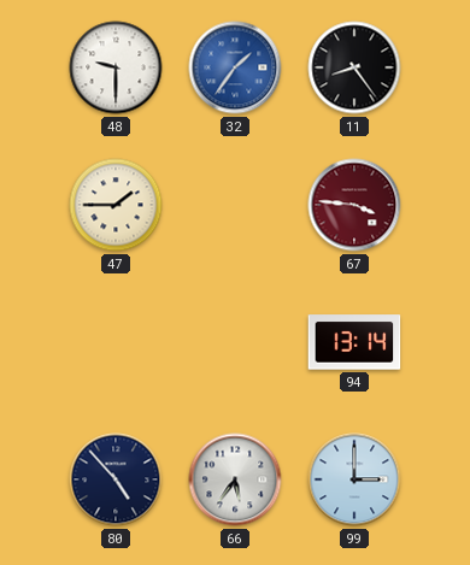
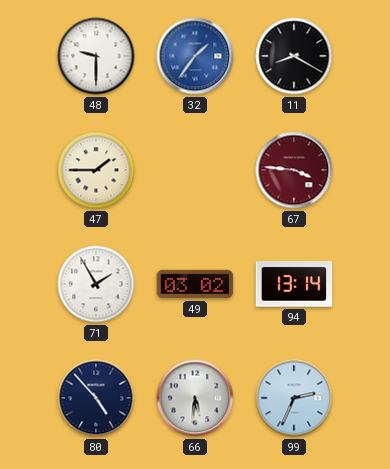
11: 8:24 -> 8:20 (294, 56)
71: none -> 1:55 (96, 284)
49: none -> 03:02 (195, 284)
66: 5:36 -> 5:31 (195, 398)
99: 3:00 -> 2:34 (294, 398)
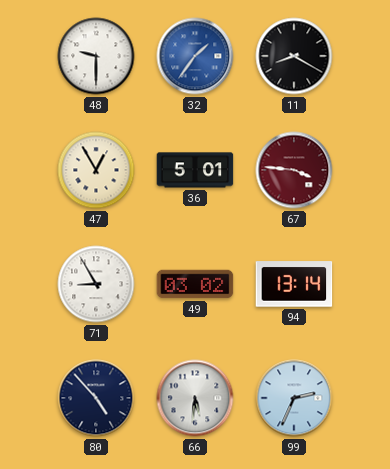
47: 1:45 -> 12:55 (96, 170)
36: none -> 5:01 (195, 170)
71: 1:55 -> 8:55 (96, 284)
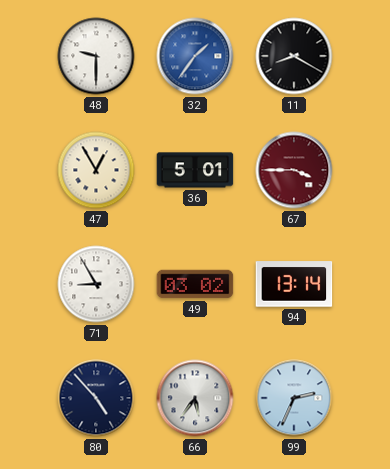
67: 3:46 -> 3:45 (294, 170)
66: 5:31 -> 5:36 (195, 398)
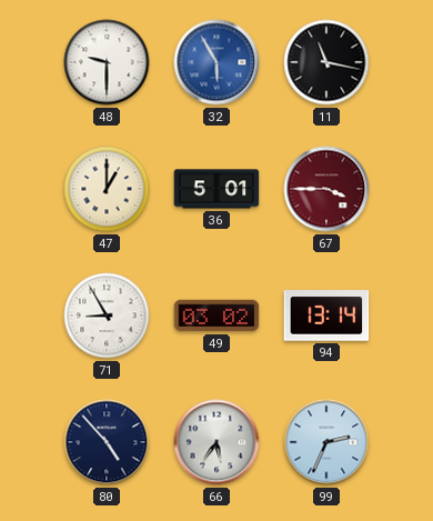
32: 1:36 -> 5:55 (216, 62)
11: 8:20 -> 11:17 (326, 62)
47: 12:55 -> 1:00 (107, 189)
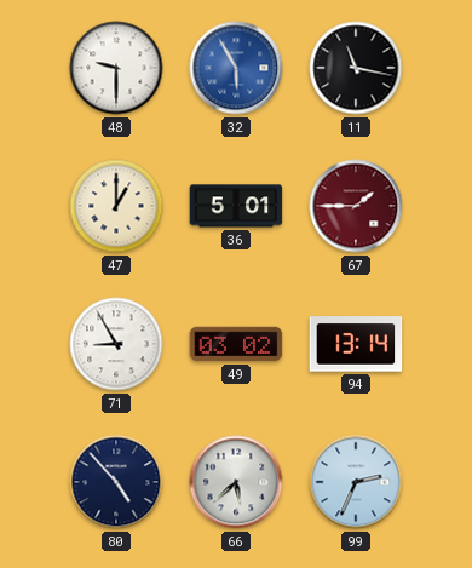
67: 3:45 -> 1:45 (356, 206)
66: 5:36 -> 5:38 (236, 482)
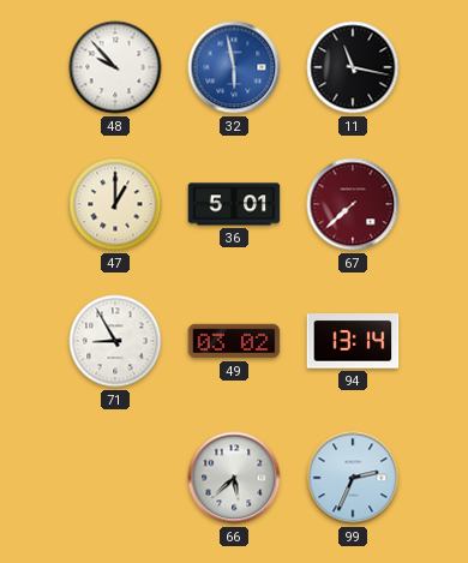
48: 9:30 -> 9:53 (115, 67)
32: 5:55 -> 5:58 (234, 67)
67: 1:45 -> 7:38 (353, 204)
80: 4:53 -> none (116, 482)
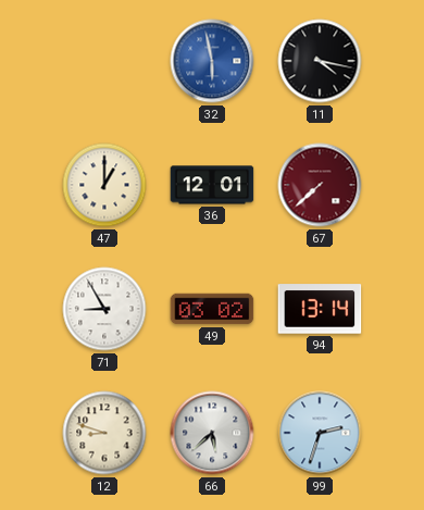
48: 9:53 -> none (115, 67)
11: 11:17 -> 4:17 (320, 61)
36: 5:01 -> 12:01 (212, 185)
12: none -> 8:48 (104, 433)
99: 2:34 -> 2:33 (320, 433)
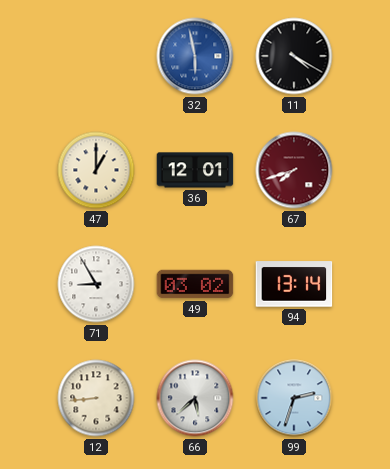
11: 4:17 -> 4:20 (294, 56)
67: 7:38 -> 7:42 (294, 170)
12: 8:48 -> 8:44 (96, 398)
